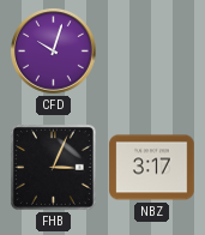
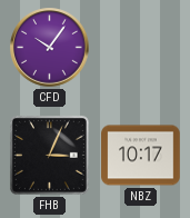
CFD: 10:03 -> 10:06 (50, 48)
NBZ: 3:17 -> 10:17 (141, 156)
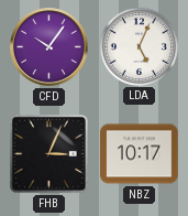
LDA: none -> 5:04 (139, 46)
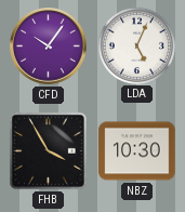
FHB: 3:04 -> 3:55 (48, 150)
NBZ: 10:17 -> 10:30 (137, 151)
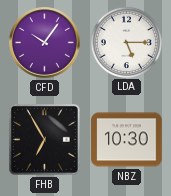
LDA: 5:04 -> 5:15 (126, 42)
FHB: 3:55 -> 6:55 (44, 139)
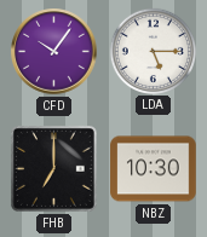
FHB: 6:55 -> 7:00 (53, 168)
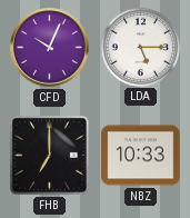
CFD: 10:06 -> 10:04 (50, 48)
NBZ: 10:30 -> 10:33 (141, 156)
